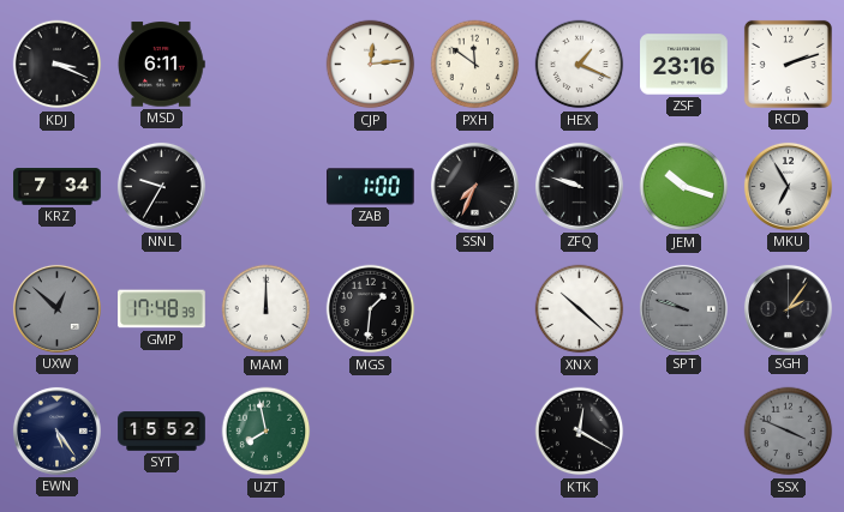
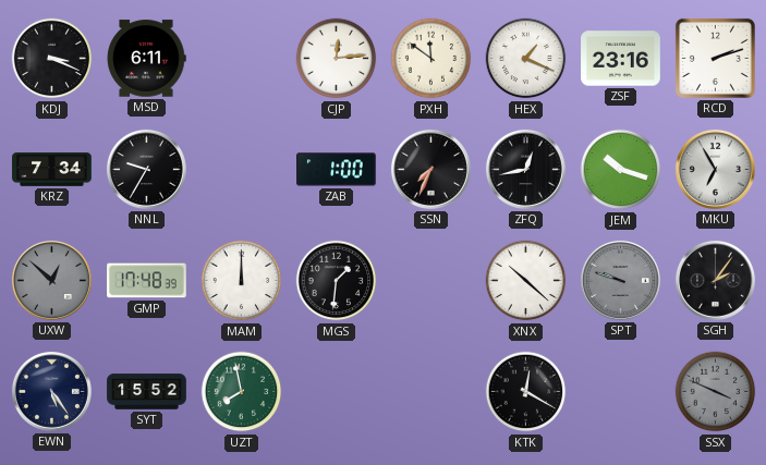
ZFQ: 9:48 -> 12:43 (525, 169)
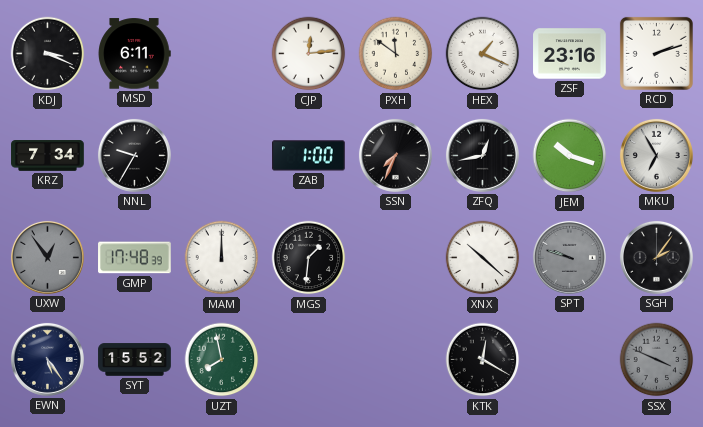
UXW: 12:52 -> 12:54 (47, 257)
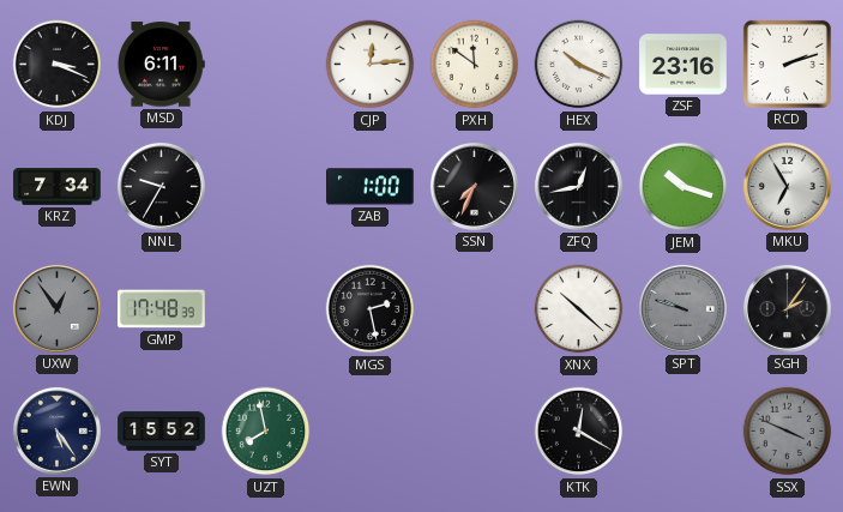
HEX: 1:19 -> 10:19 (579, 65)
MAM: 12:00 -> none (222, 258)
MGS: 1:31 -> 2:28 (371, 309)
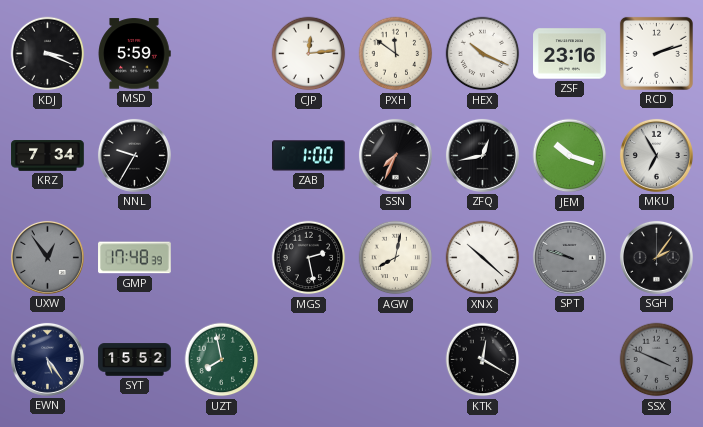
MSD: 6:11 -> 5:59 (134, 54)
AGW: none -> 8:02 (396, 258)
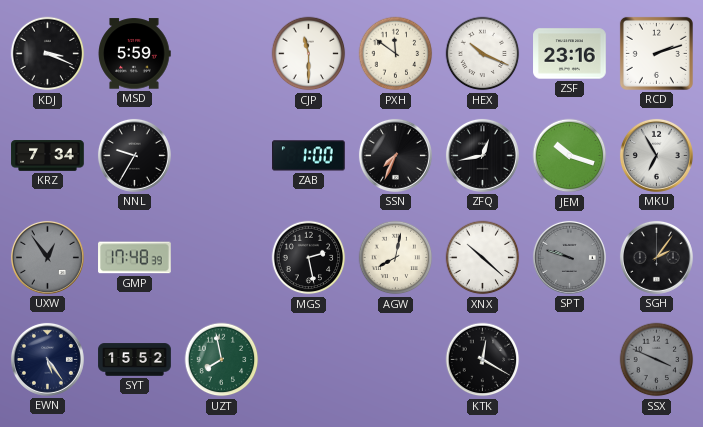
CJP: 12:14 -> 11:30 (309, 54)
